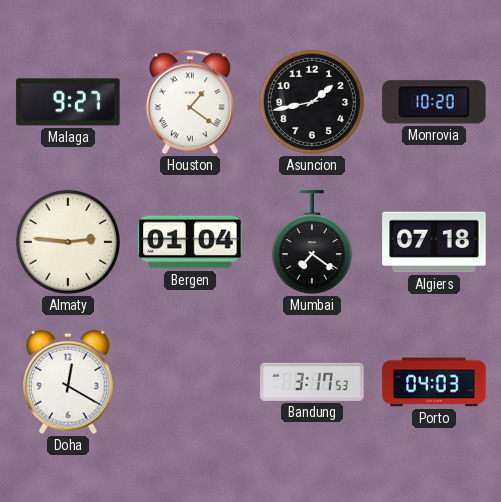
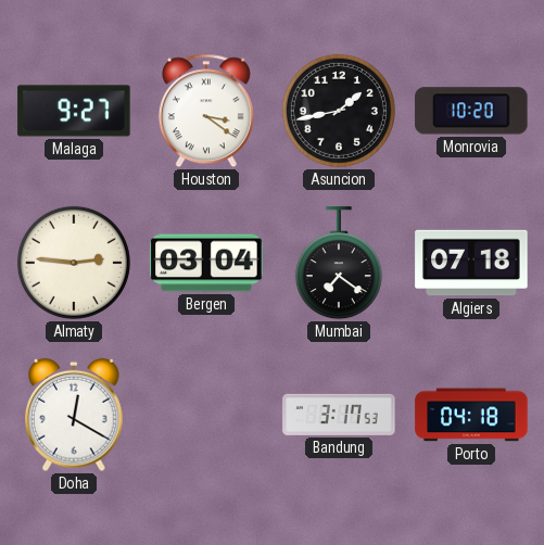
Houston: 1:21 -> 3:21 (206, 111)
Bergen: 01:04 -> 03:04 (206, 263)
Porto: 04:03 -> 04:18 (471, 415)
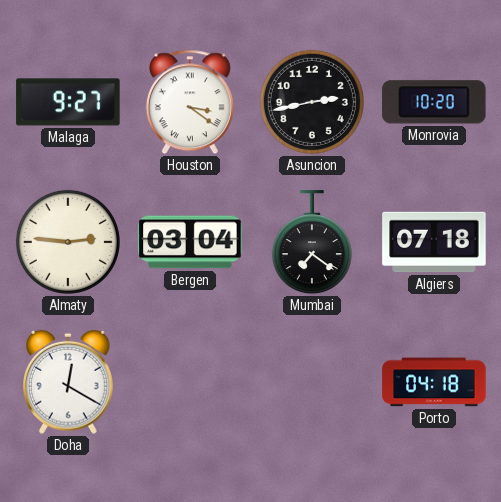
Asuncion: 1:43 -> 2:43 (312, 102)
Bandung: 3:17 -> none (339, 415)
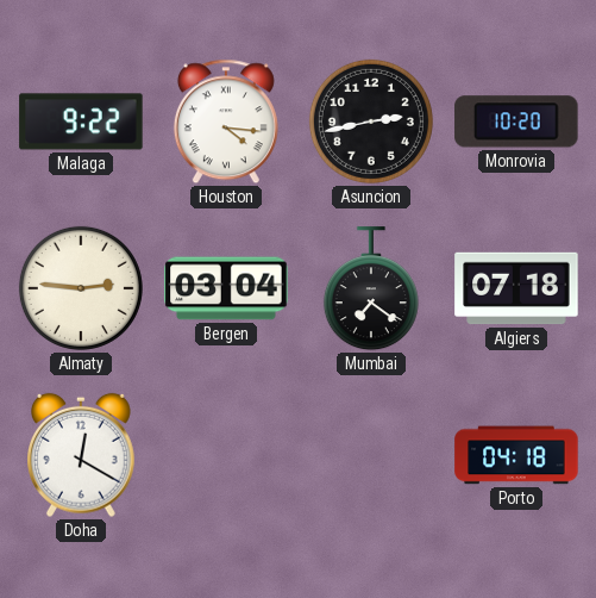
Malaga: 9:27 -> 9:22 (81, 122)
Houston: 3:21 -> 4:16 (226, 122)
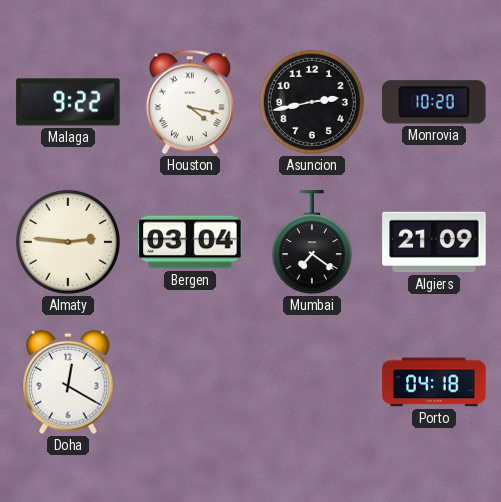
Houston: 4:16 -> 4:17 (190, 102)
Algiers: 07:18 -> 21:09 (434, 242)
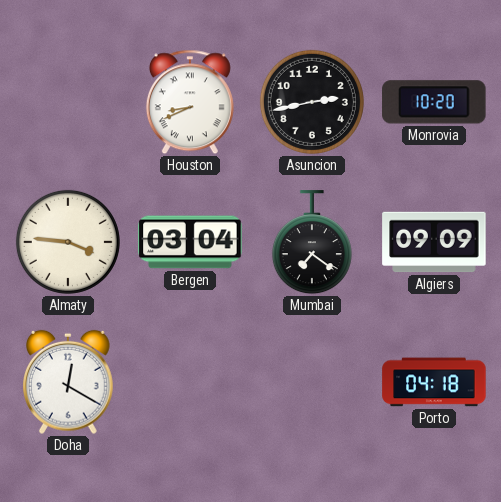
Malaga: 9:22 -> none (68, 102)
Houston: 4:17 -> 8:41 (190, 102)
Almaty: 2:46 -> 3:46 (68, 242)
Algiers: 21:09 -> 09:09 (434, 242)
